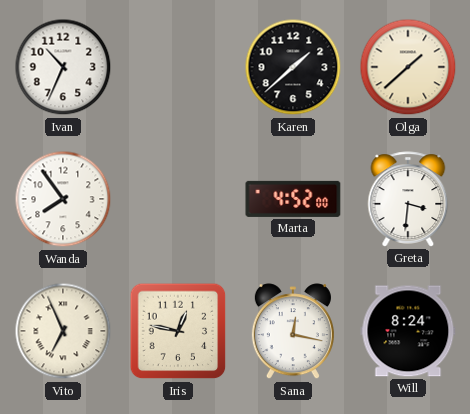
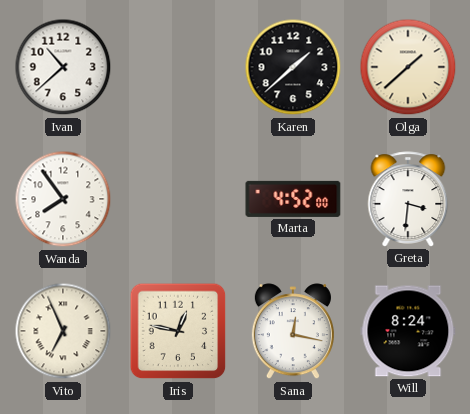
Ivan: 10:34 -> 10:38 (63, 67)
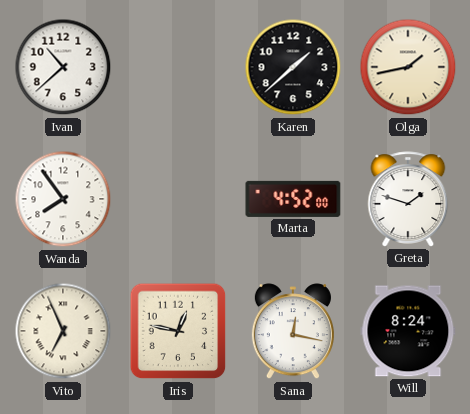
Olga: 1:38 -> 1:43 (408, 67)
Greta: 3:31 -> 1:48 (408, 199)
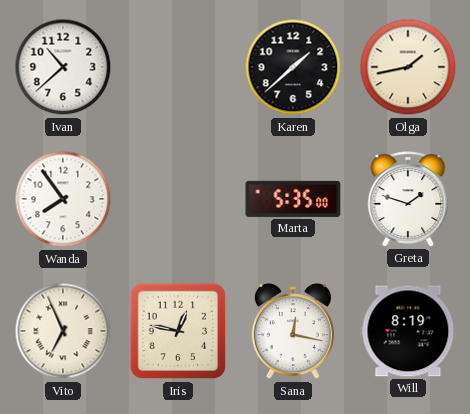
Marta: 4:52 -> 5:35 (293, 199)
Will: 8:24 -> 8:19 (408, 331)
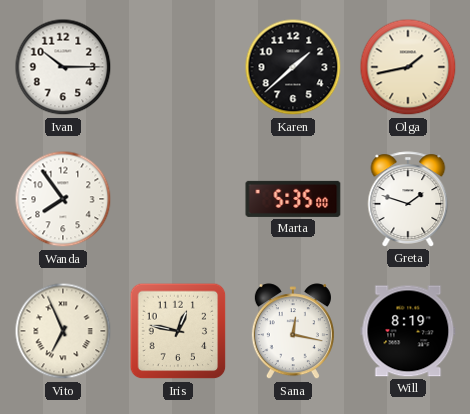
Ivan: 10:38 -> 10:15 (63, 67)
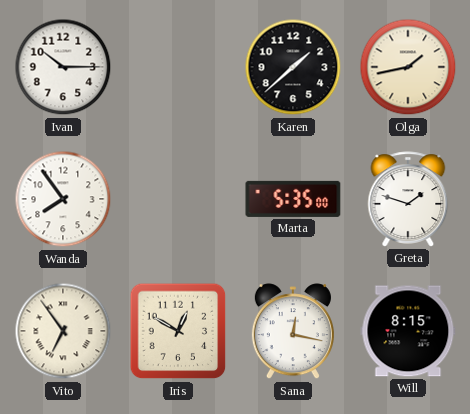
Vito: 6:56 -> 6:54 (63, 331)
Iris: 12:47 -> 12:50 (178, 331)
Will: 8:19 -> 8:15 (408, 331)
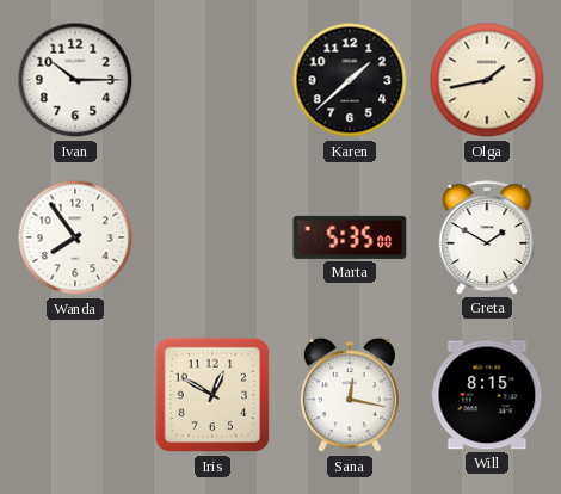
Greta: 1:48 -> 1:50 (487, 237)
Vito: 6:54 -> none (63, 331)
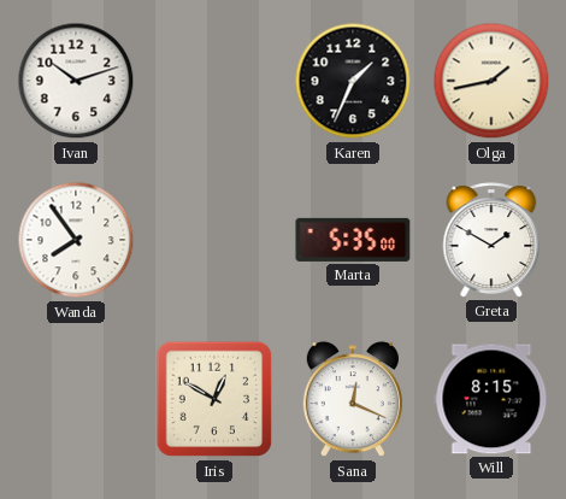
Ivan: 10:15 -> 10:12 (76, 81)
Karen: 1:38 -> 1:34 (353, 81)
Sana: 12:17 -> 12:19 (353, 400)
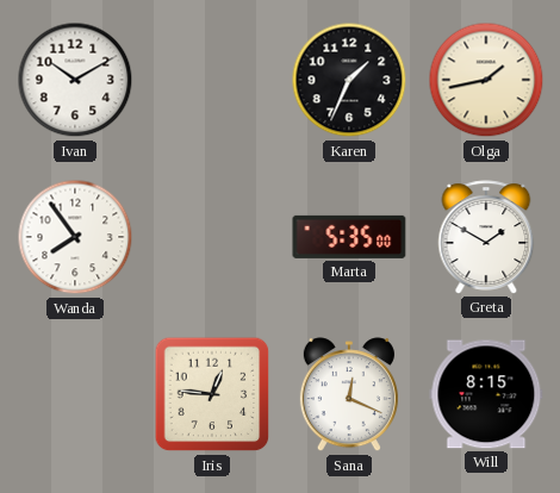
Ivan: 10:12 -> 10:10 (75, 80)
Iris: 12:50 -> 12:46 (212, 394)
